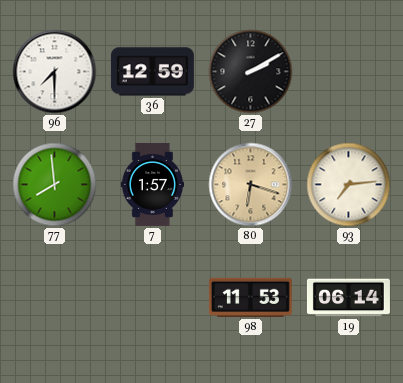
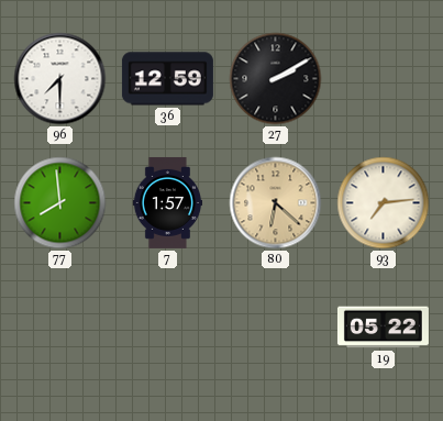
80: 6:18 -> 6:22 (276, 203)
98: 11:53 -> none (250, 297)
19: 06:14 -> 05:22 (383, 328)
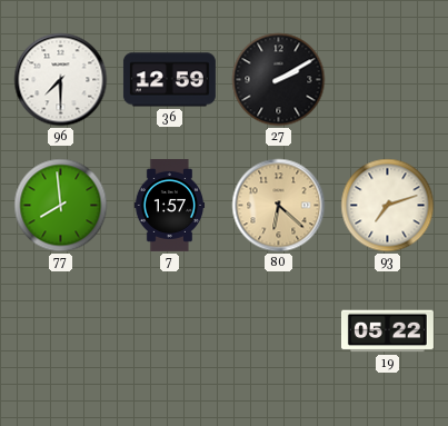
93: 7:14 -> 7:12 (388, 206)
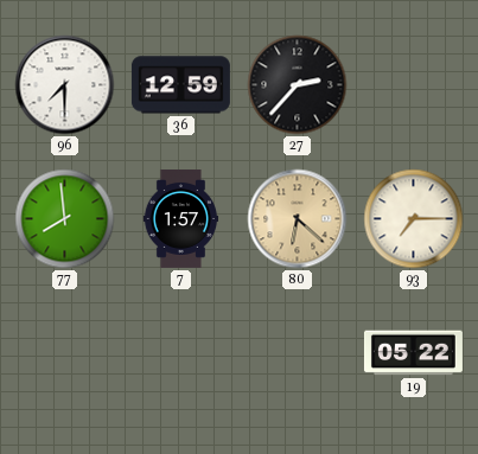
27: 2:10 -> 2:37 (298, 85)
93: 7:12 -> 7:15 (414, 219)
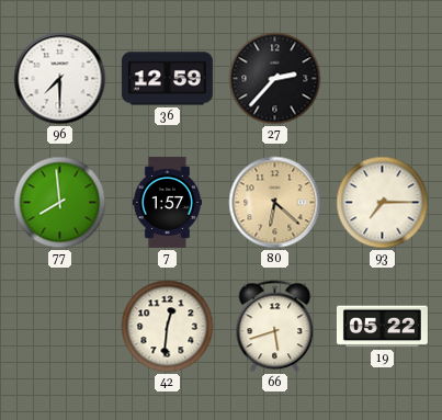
42: none -> 12:31 (168, 327)
66: none -> 5:42 (275, 327)
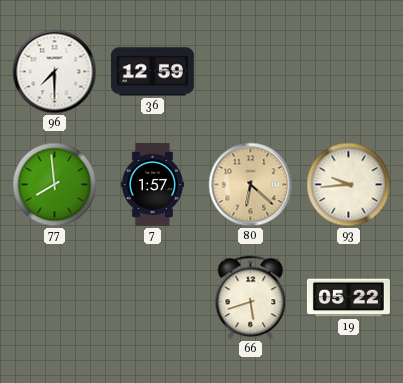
27: 2:37 -> none (275, 79)
93: 7:15 -> 9:44 (349, 185)
42: 12:31 -> none (168, 327)
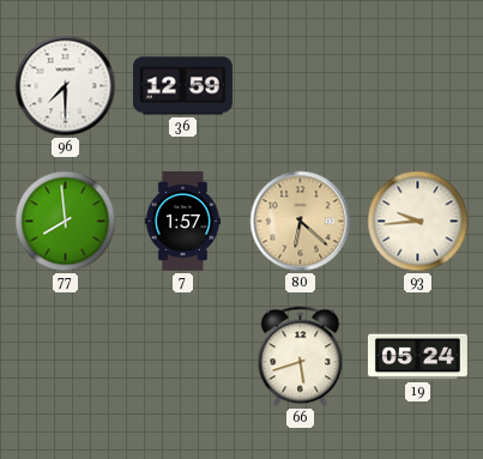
19: 05:22 -> 05:24 (417, 357)
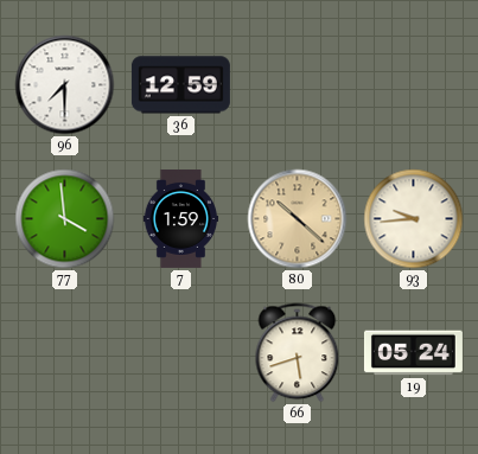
77: 7:59 -> 3:59 (65, 219)
7: 1:57 -> 1:59 (181, 218)
80: 6:22 -> 10:22 (298, 219)
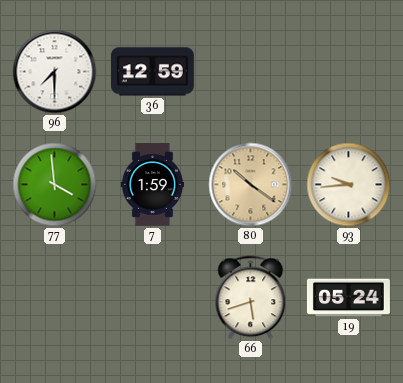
80: 10:22 -> 10:21 (251, 185)
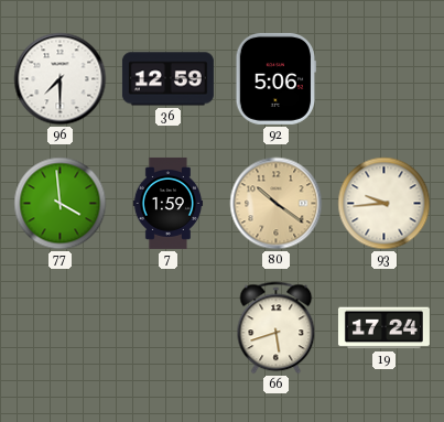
92: none -> 5:06 (277, 78)
19: 05:24 -> 17:24 (383, 328)
